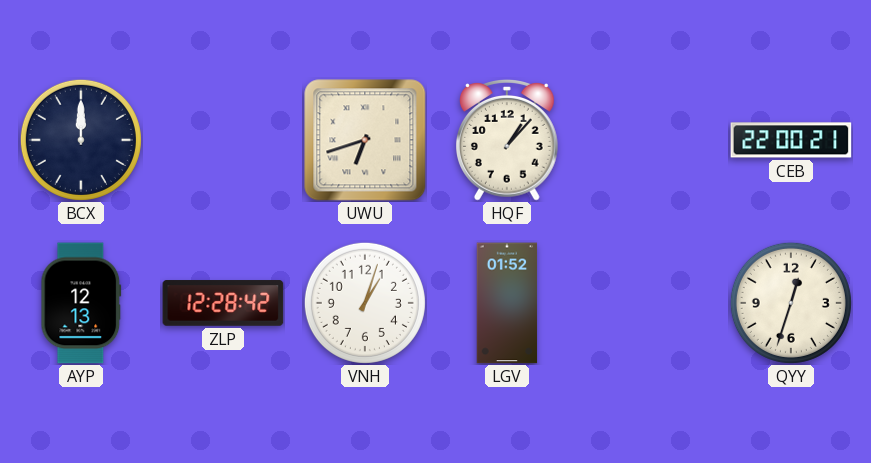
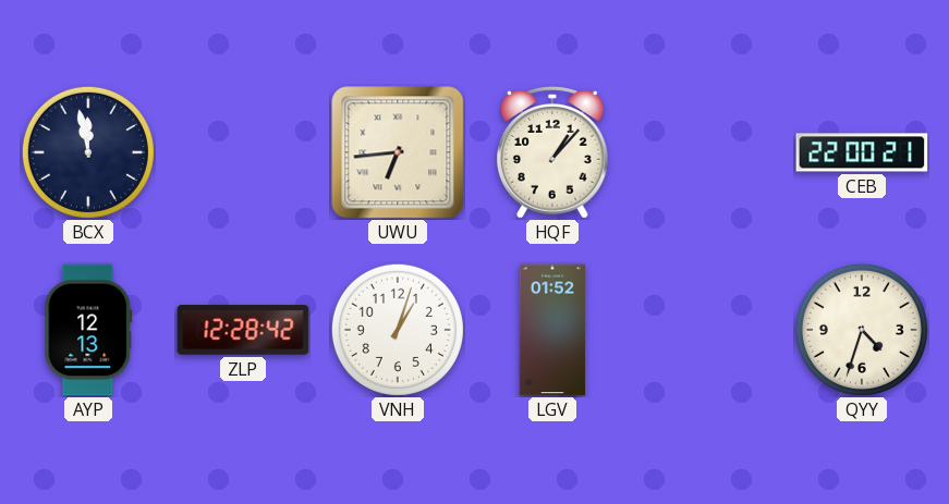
BCX: 12:00 -> 11:58 (88, 152)
UWU: 6:42 -> 6:44 (398, 152)
QYY: 12:33 -> 4:33 (862, 330)
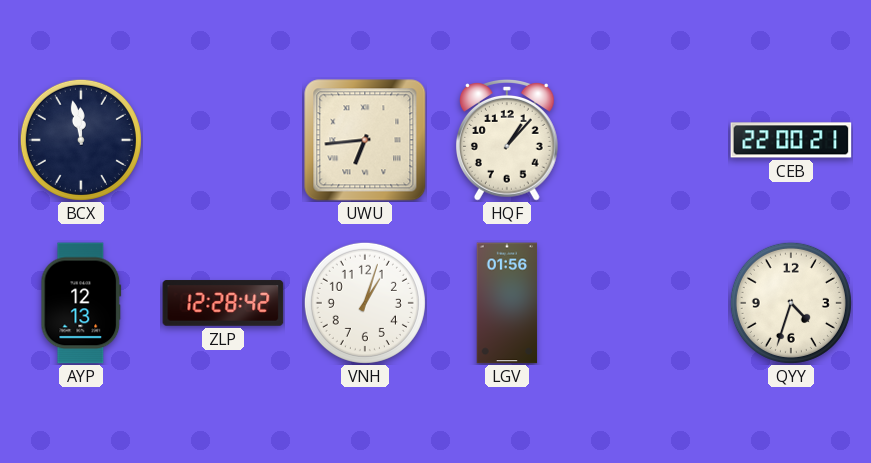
LGV: 01:52 -> 01:56 (507, 303)
